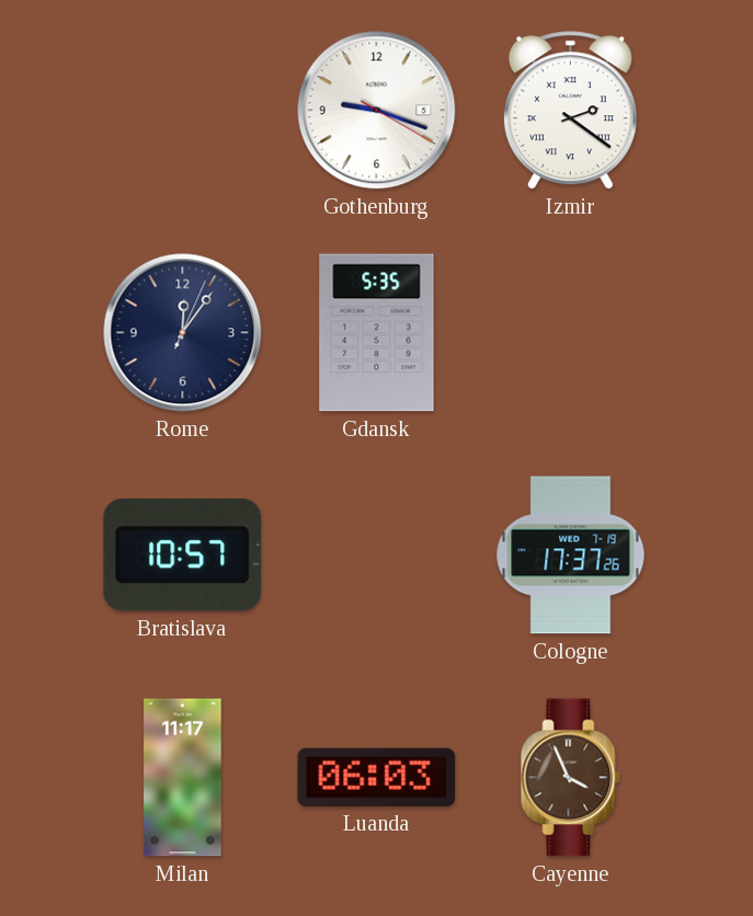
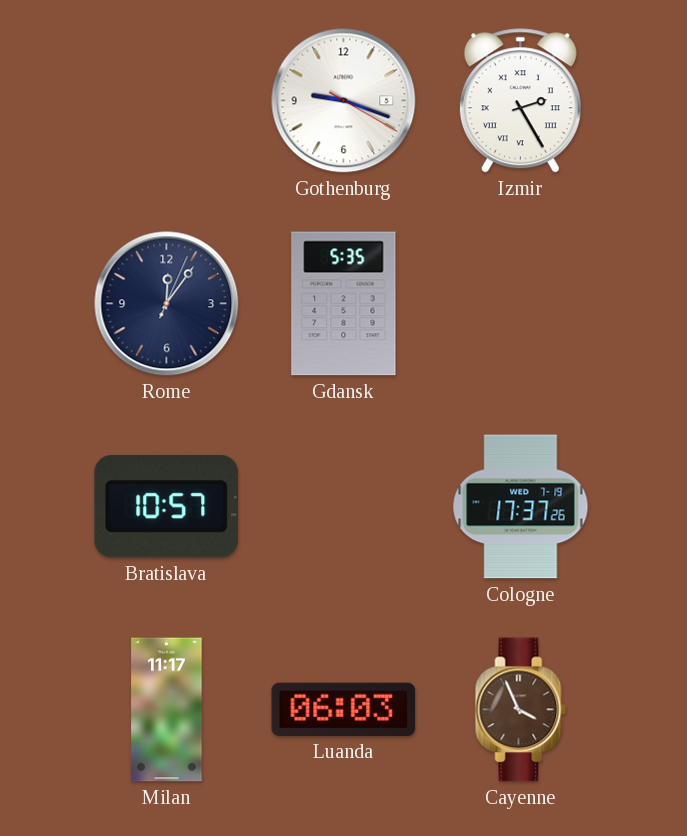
Izmir: 2:21 -> 2:25 (520, 101)
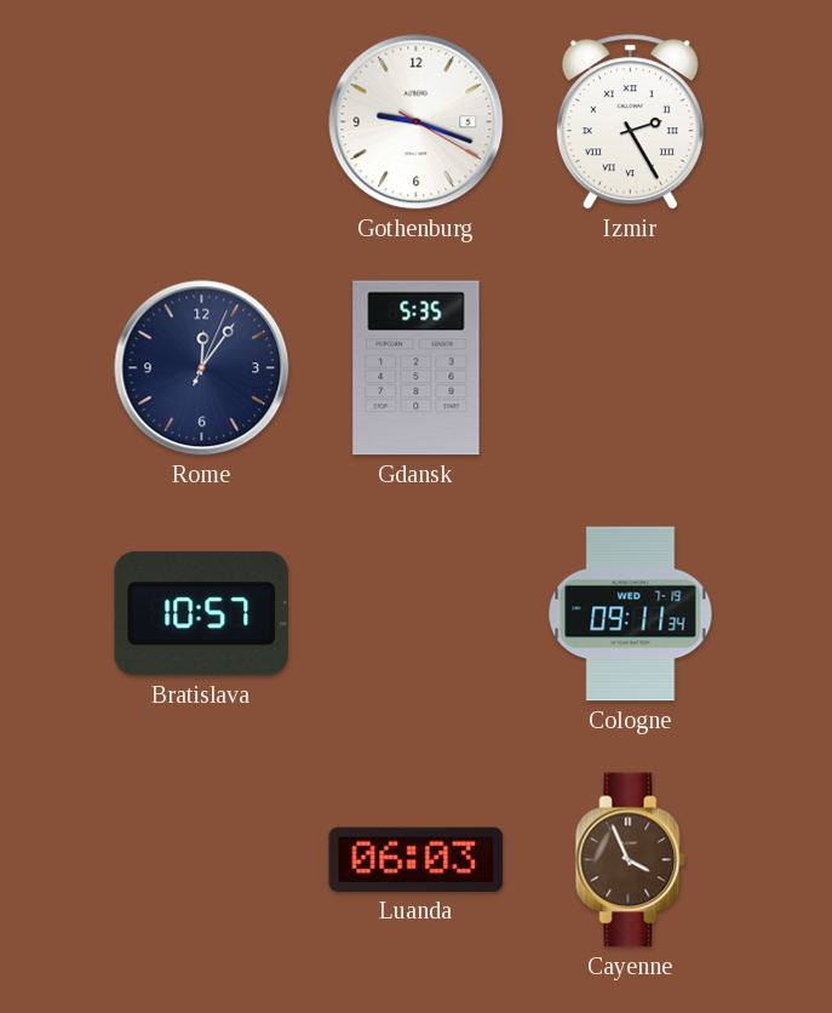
Cologne: 17:37 -> 09:11 (631, 614)
Milan: 11:17 -> none (167, 710)
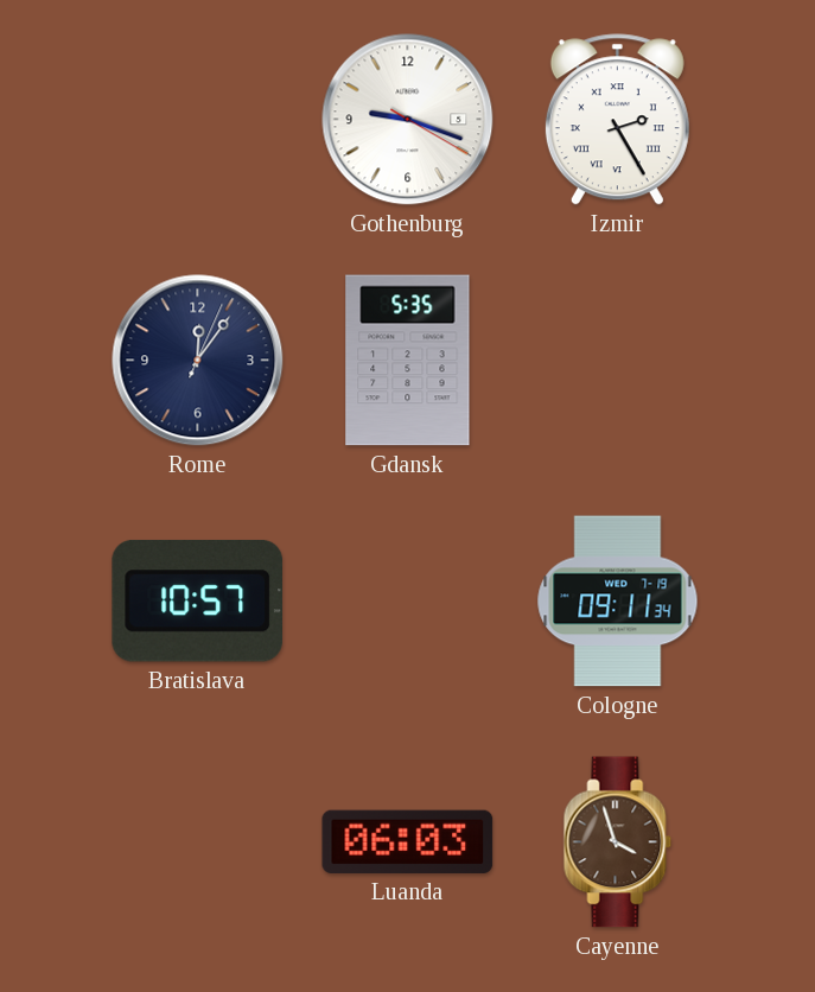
Cayenne: 3:56 -> 3:57 (618, 842)
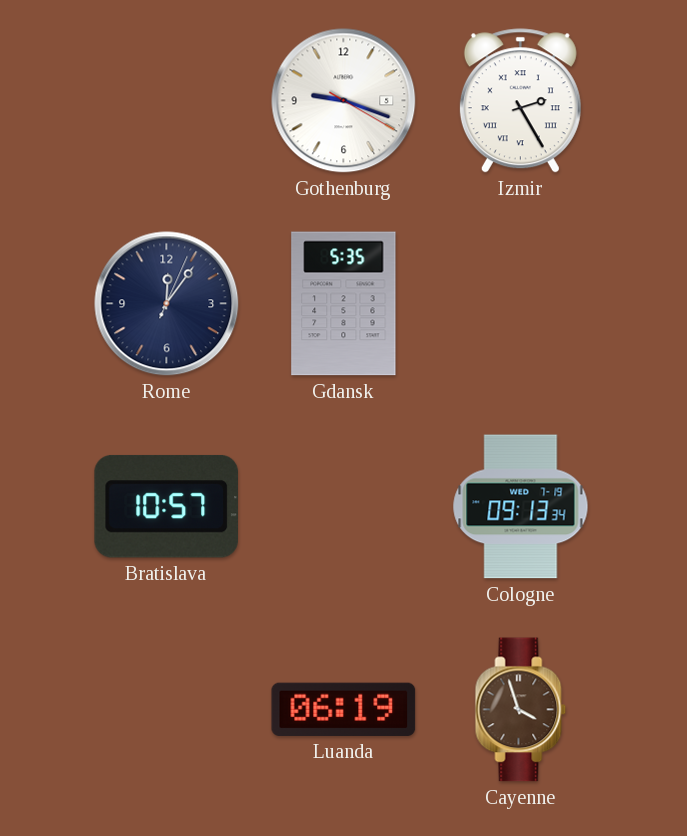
Cologne: 09:11 -> 09:13 (521, 507)
Luanda: 06:03 -> 06:19 (344, 709)
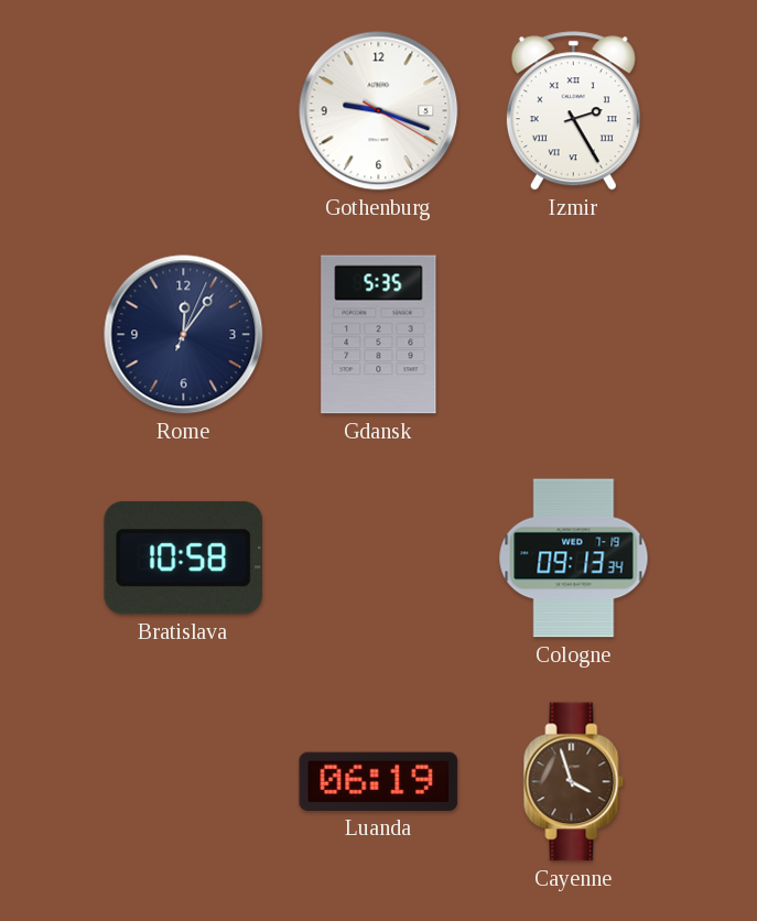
Bratislava: 10:57 -> 10:58 (183, 557)
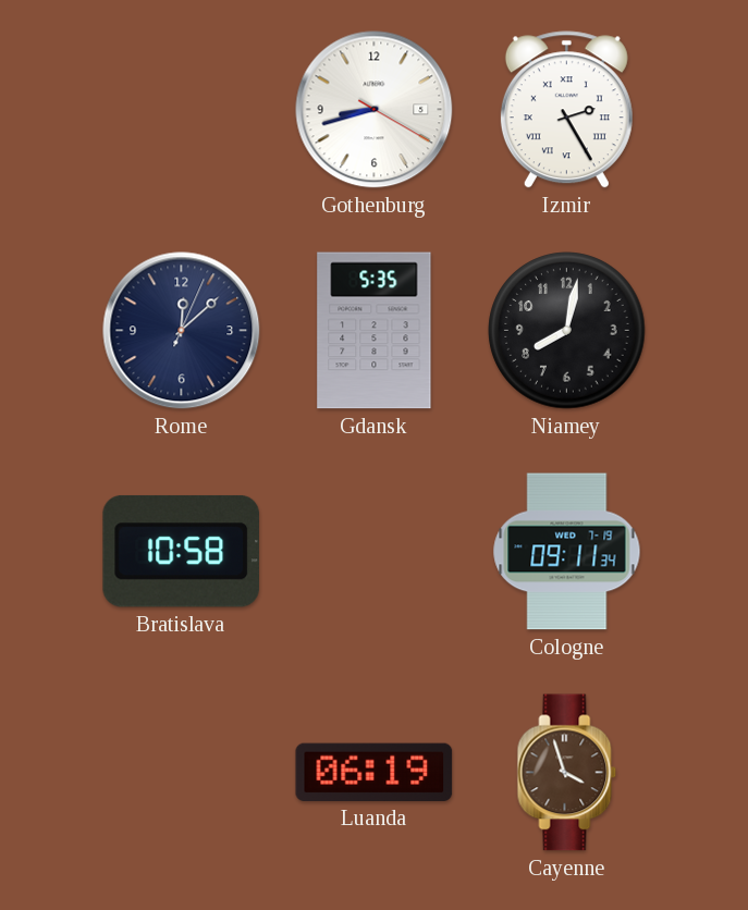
Gothenburg: 9:18 -> 8:42 (375, 110)
Rome: 12:06 -> 12:08 (182, 331)
Niamey: none -> 8:02 (567, 331)
Cologne: 09:13 -> 09:11 (567, 552)
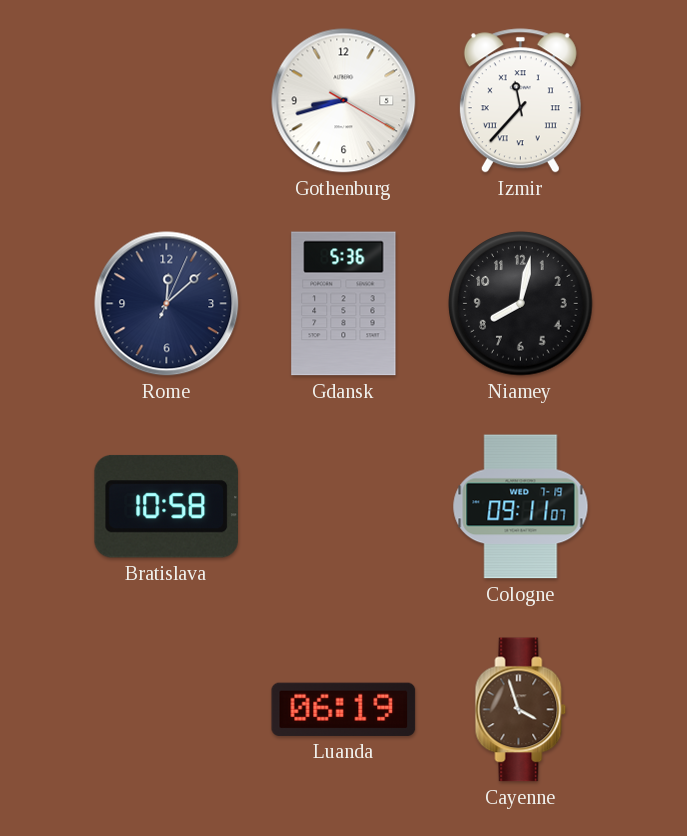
Izmir: 2:25 -> 11:37 (520, 101)
Gdansk: 5:35 -> 5:36 (344, 304)
Cologne: 09:11:34 -> 09:11:07 (521, 507)
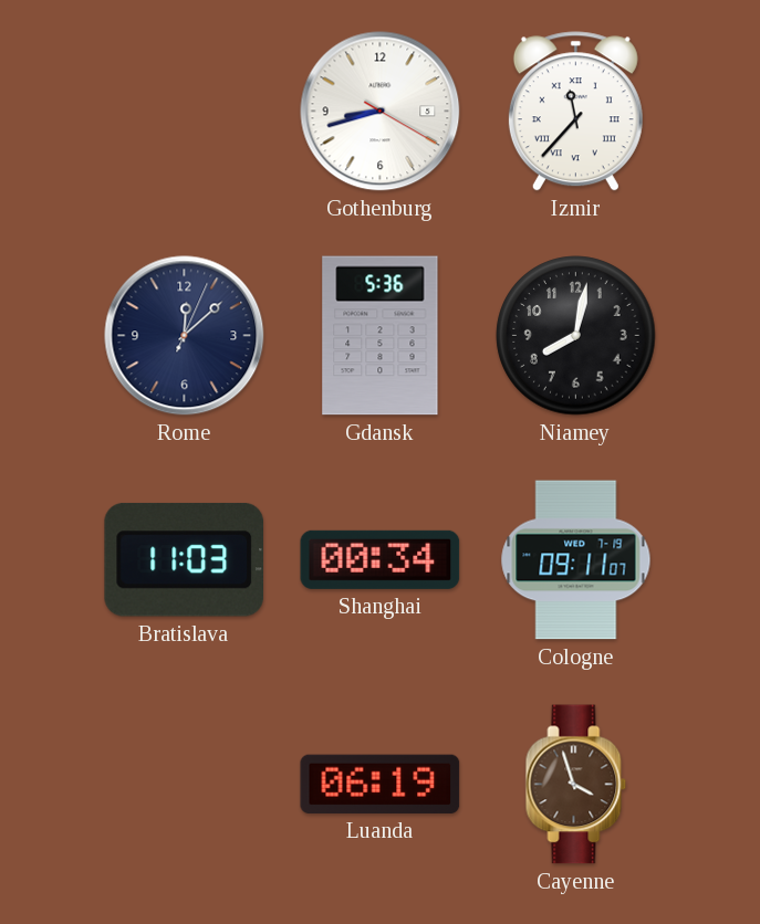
Bratislava: 10:58 -> 11:03 (184, 559)
Shanghai: none -> 00:34 (381, 559)
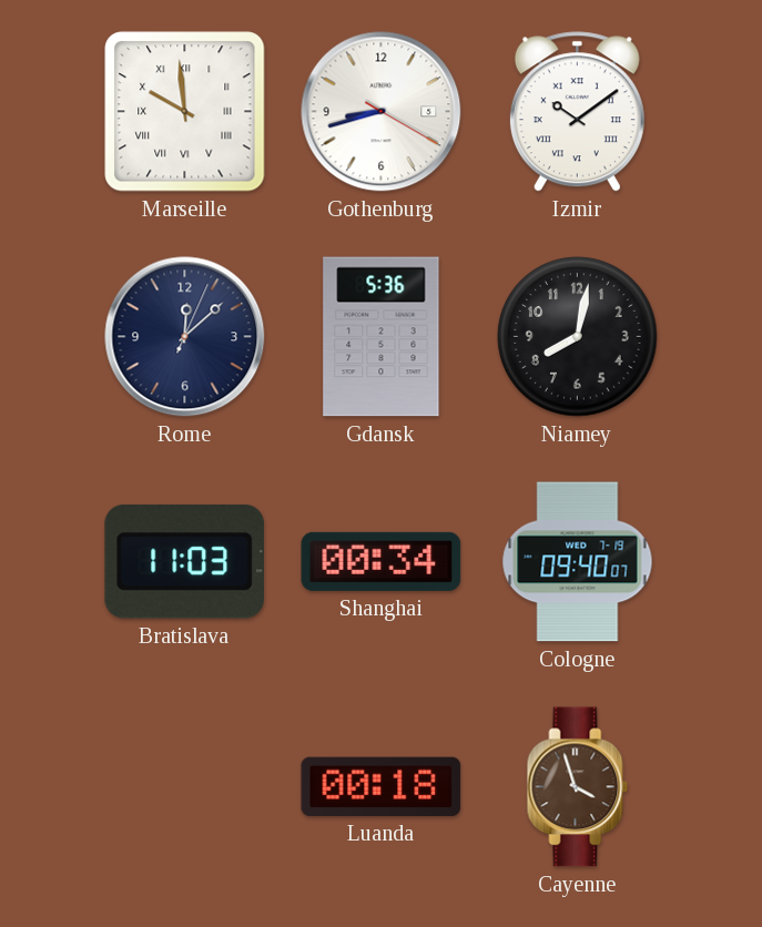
Marseille: none -> 9:59 (185, 112)
Izmir: 11:37 -> 10:09 (577, 112)
Cologne: 09:11 -> 09:40 (578, 562)
Luanda: 06:19 -> 00:18 (382, 786)
